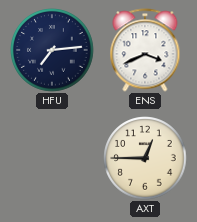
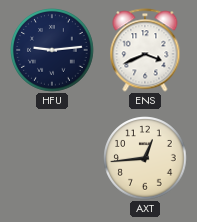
HFU: 7:14 -> 9:14 (52, 50)
AXT: 12:45 -> 12:44 (145, 158)
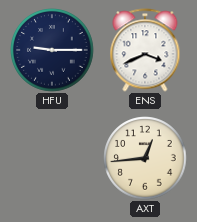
HFU: 9:14 -> 9:15 (52, 50)
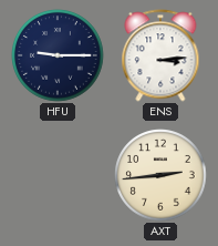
ENS: 3:41 -> 3:14 (160, 55)
AXT: 12:44 -> 2:44 (160, 175)
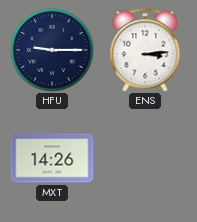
MXT: none -> 14:26 (52, 158)
AXT: 2:44 -> none (160, 175)
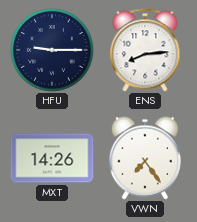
ENS: 3:14 -> 8:14 (145, 50)
VWN: none -> 7:24 (145, 158)
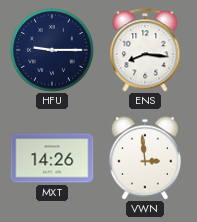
ENS: 8:14 -> 8:16 (145, 50)
VWN: 7:24 -> 2:59 (145, 158)
